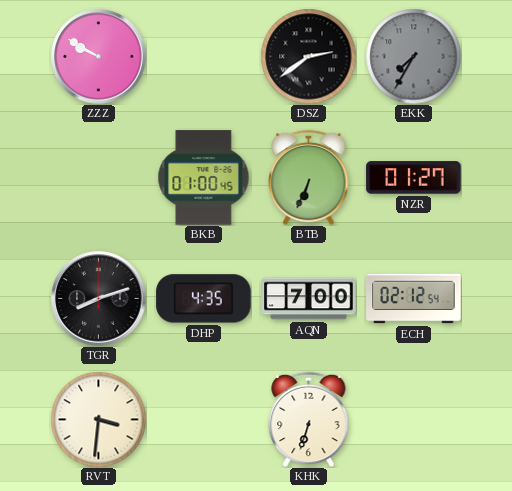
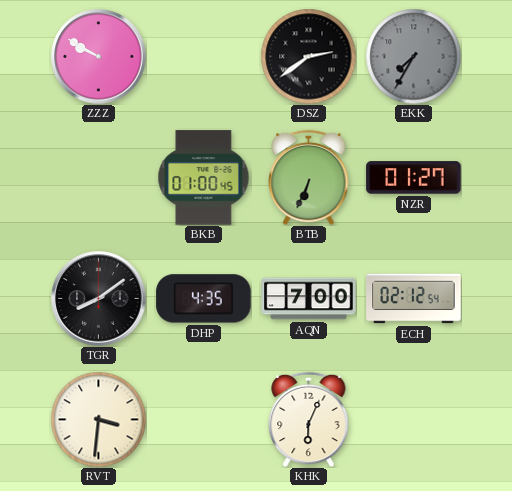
TGR: 8:12 -> 8:09 (99, 299)
KHK: 6:33 -> 6:04 (309, 419)
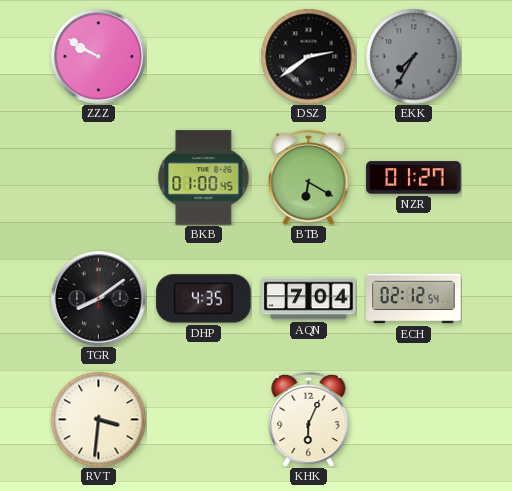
BTB: 6:34 -> 6:20 (309, 177)
AQN: 7:00 -> 7:04 (309, 299)
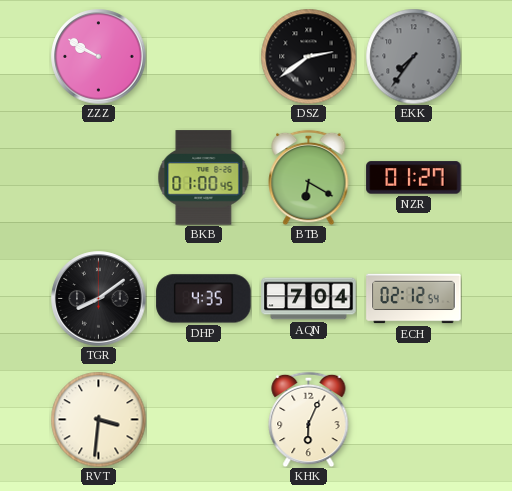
EKK: 7:35 -> 7:36 (413, 56)
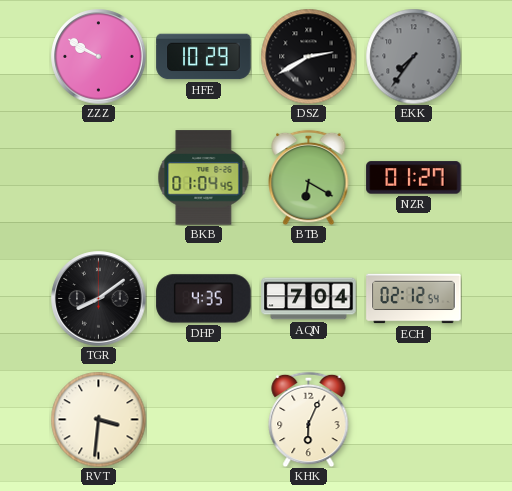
HFE: none -> 10:29 (204, 57)
DSZ: 2:39 -> 2:40 (308, 56)
BKB: 01:00 -> 01:04 (204, 178)
